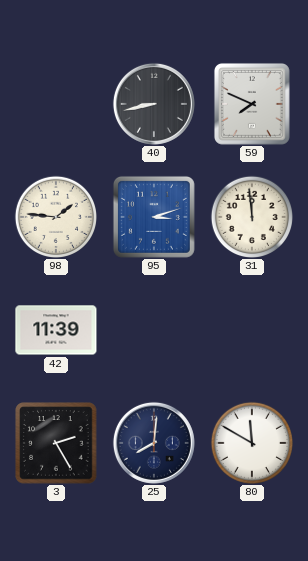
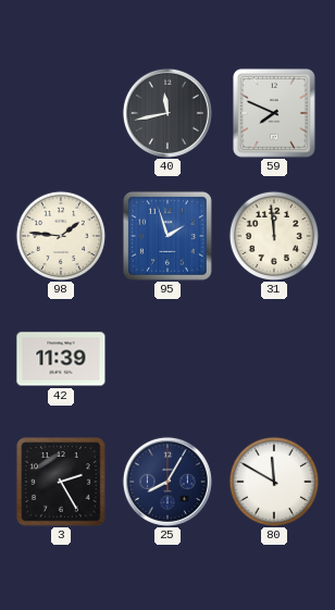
40: 8:43 -> 11:43 (167, 113)
95: 3:12 -> 1:57 (167, 236)
25: 8:01 -> 8:05 (167, 482)
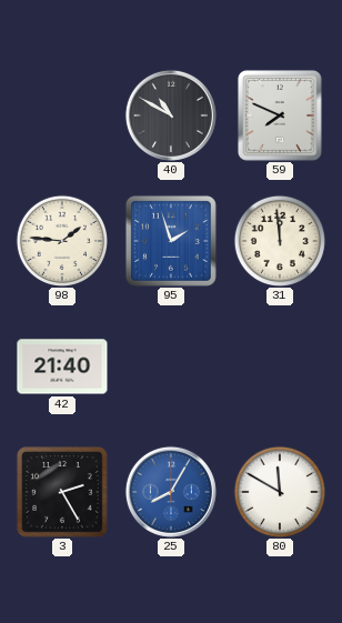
40: 11:43 -> 10:50 (171, 115)
42: 11:39 -> 21:40 (62, 366)
25 dial: navy -> blue (171, 492)
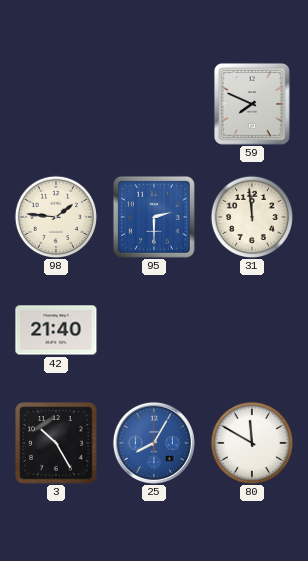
40: 10:50 -> none (171, 115)
95: 1:57 -> 2:30 (154, 217)
3: 2:25 -> 10:25 (56, 443)
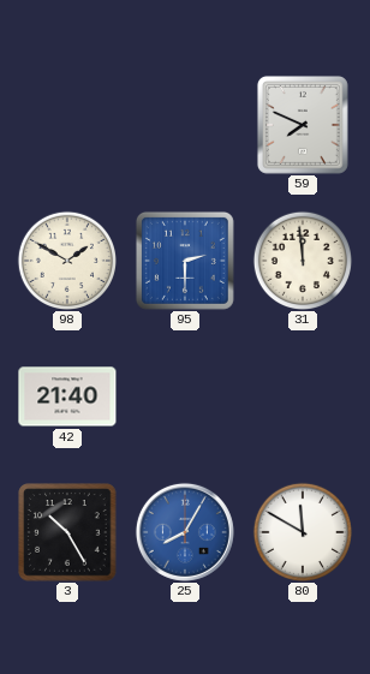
98: 1:46 -> 1:50 (66, 260)
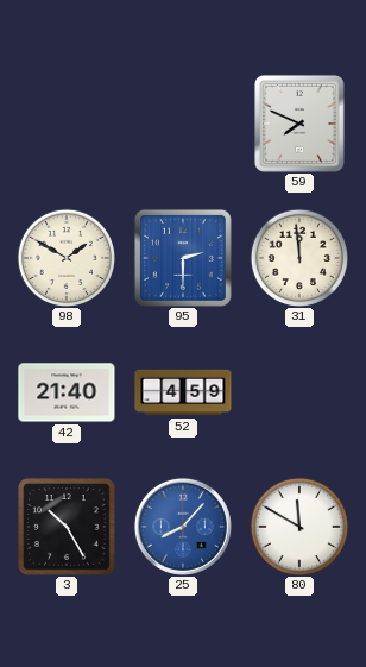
52: none -> 4:59 (183, 392)
25: 8:05 -> 8:07 (183, 527)
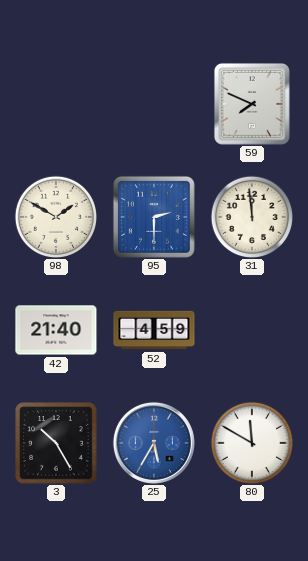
25: 8:07 -> 5:35 (154, 443)
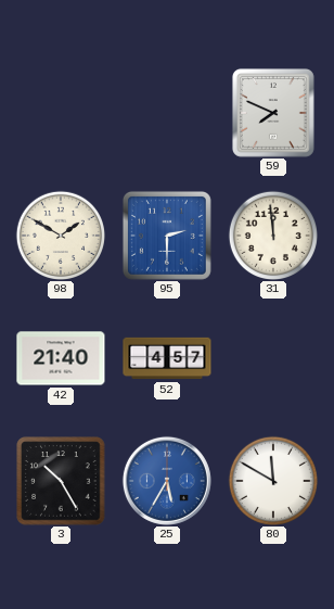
52: 4:59 -> 4:57 (167, 358)
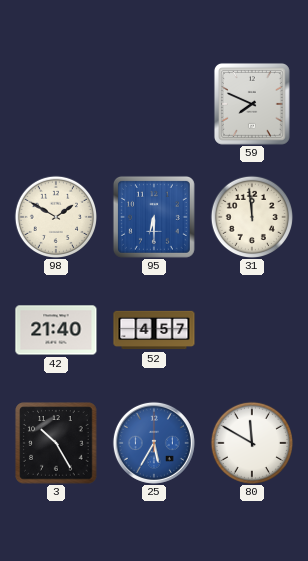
95: 2:30 -> 6:30 (154, 217)
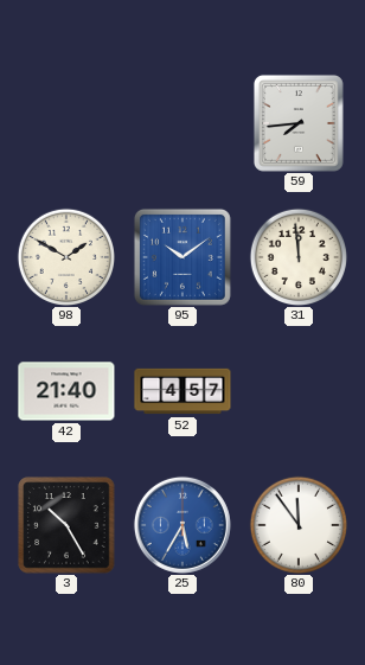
59: 7:49 -> 7:44 (299, 123)
95: 6:30 -> 10:09 (182, 257)
80: 11:50 -> 11:54 (297, 524)
